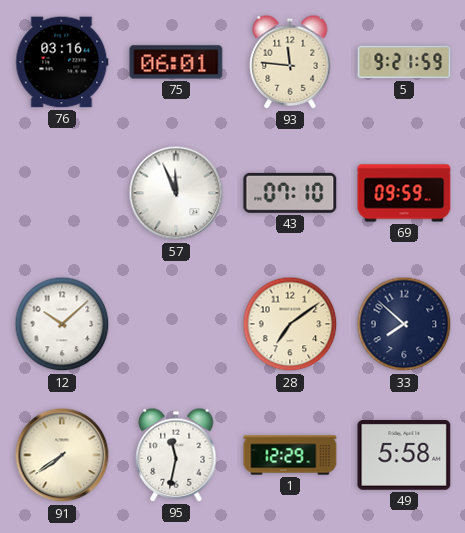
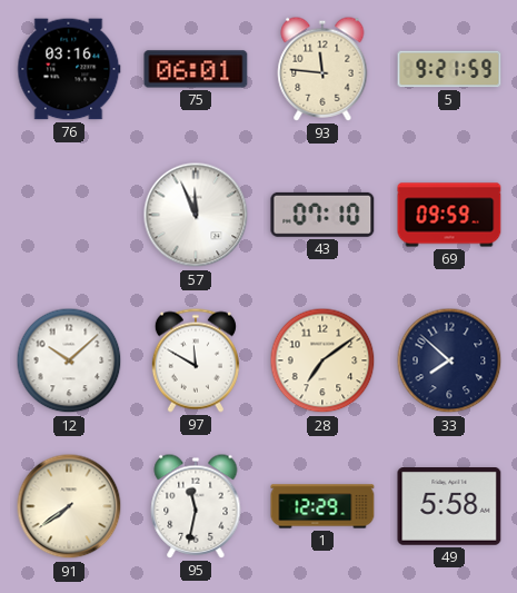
97: none -> 11:50 (196, 360)
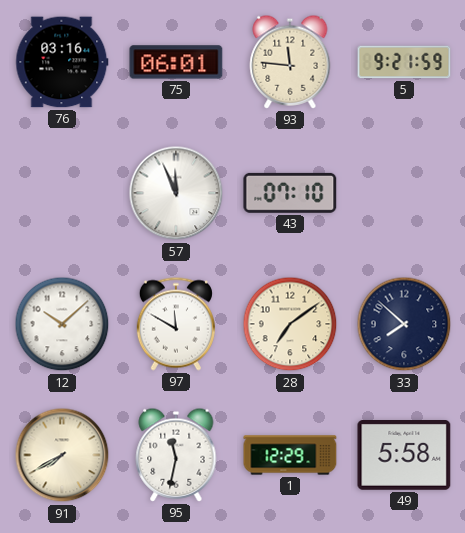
69: 09:59 -> none (449, 215)
91: 7:39 -> 7:40 (62, 455)
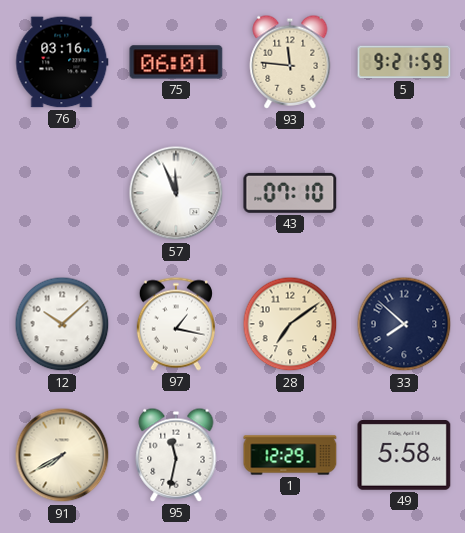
97: 11:50 -> 1:17 (176, 324)
